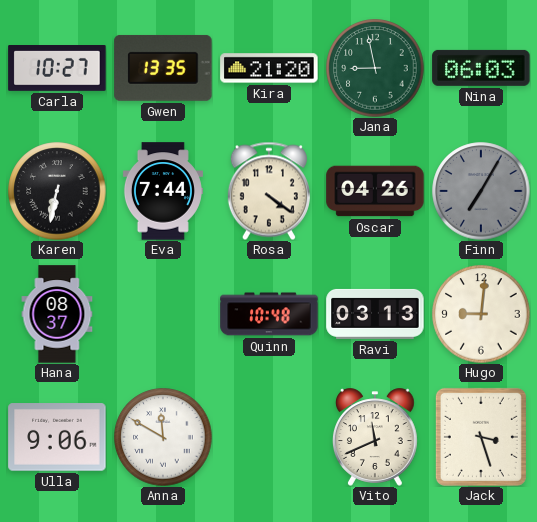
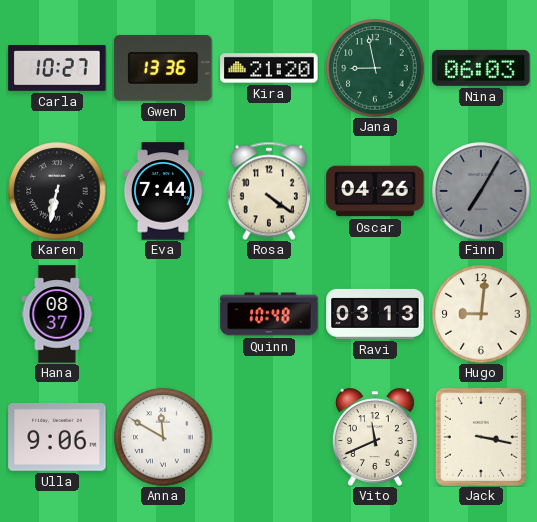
Gwen: 13:35 -> 13:36 (163, 68)
Jack: 3:27 -> 3:17 (481, 437)
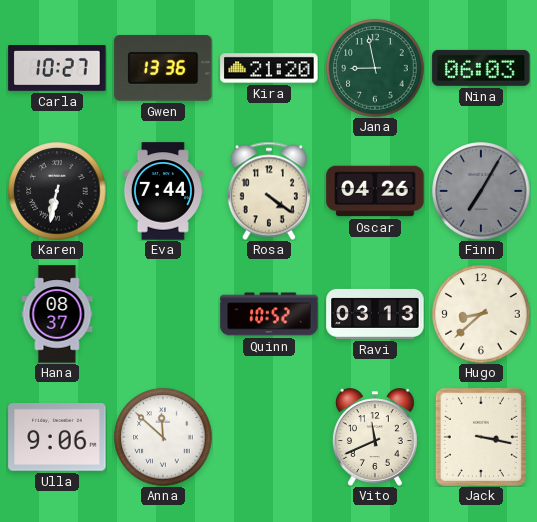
Quinn: 10:48 -> 10:52 (269, 314)
Hugo: 9:01 -> 8:38 (481, 314)
Anna: 11:50 -> 11:52 (163, 437)
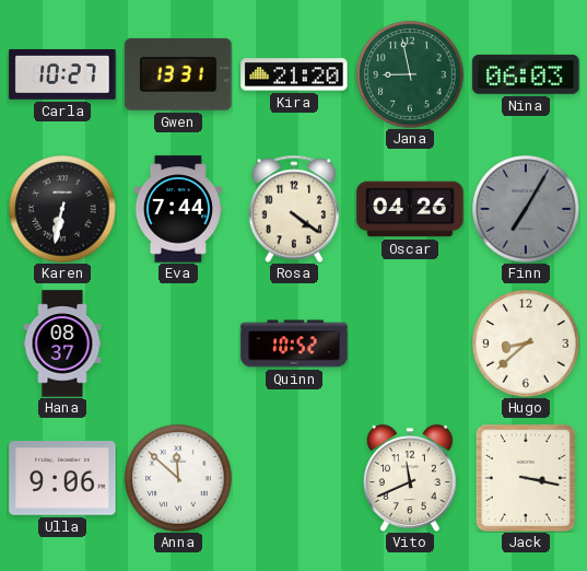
Gwen: 13:36 -> 13:31 (178, 74)
Ravi: 03:13 -> none (375, 314)
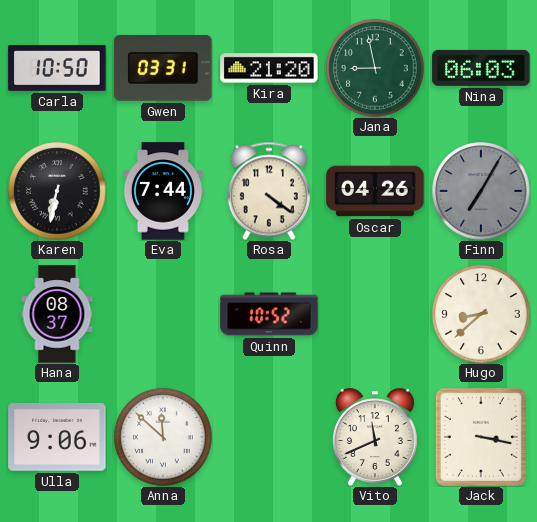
Carla: 10:27 -> 10:50 (57, 69)
Gwen: 13:31 -> 03:31 (163, 68)
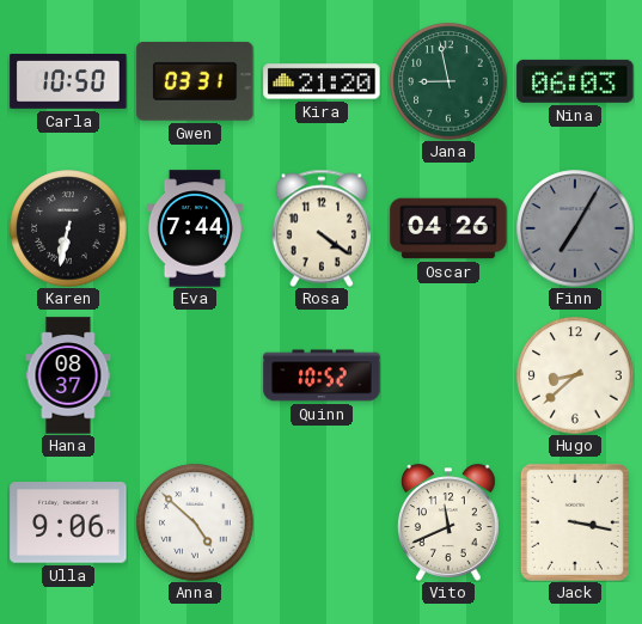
Anna: 11:52 -> 4:52 (195, 522)
